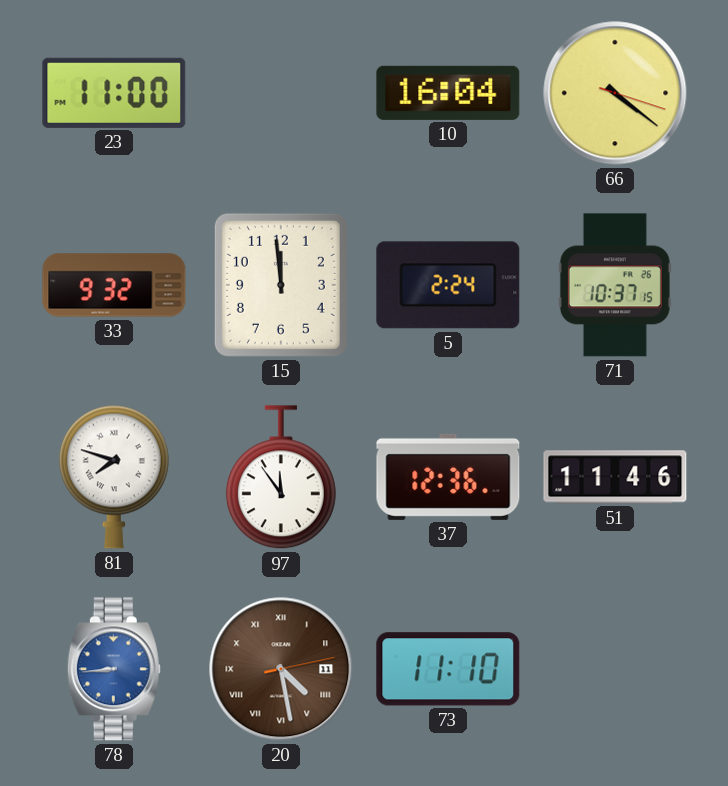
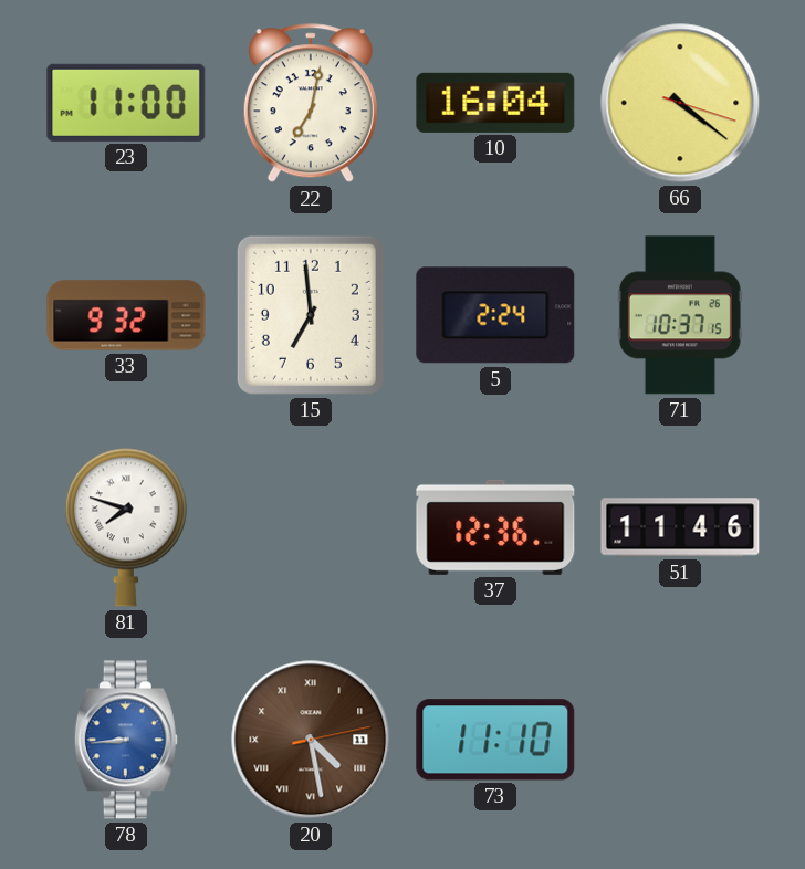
22: none -> 7:02 (311, 104)
15: 11:59 -> 6:59 (311, 315)
97: 11:54 -> none (281, 478)
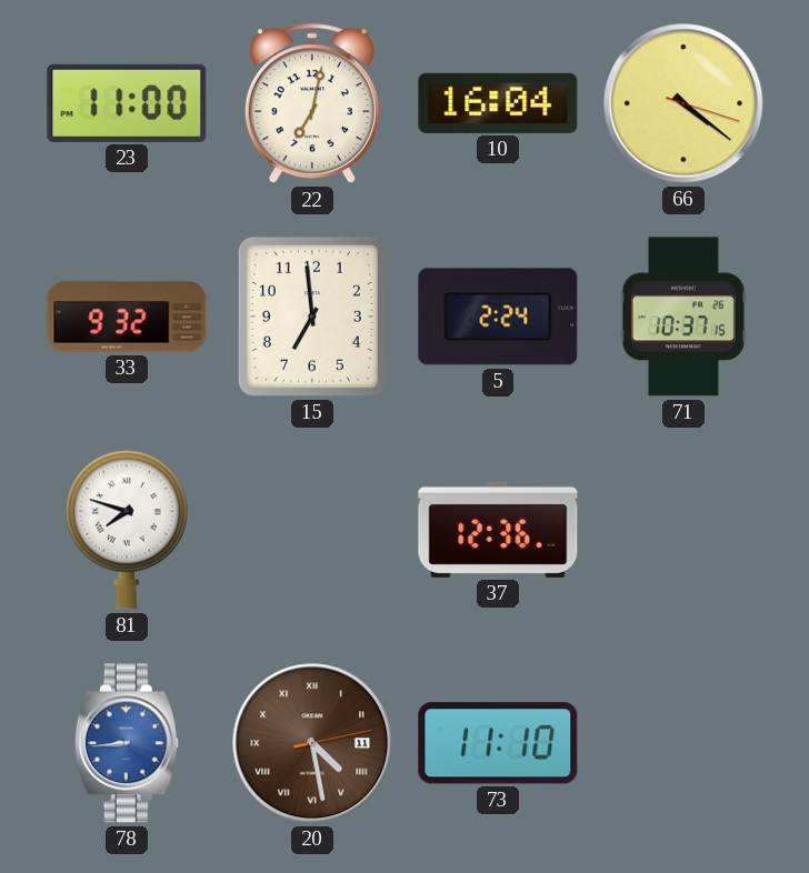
51: 11:46 -> none (680, 527)
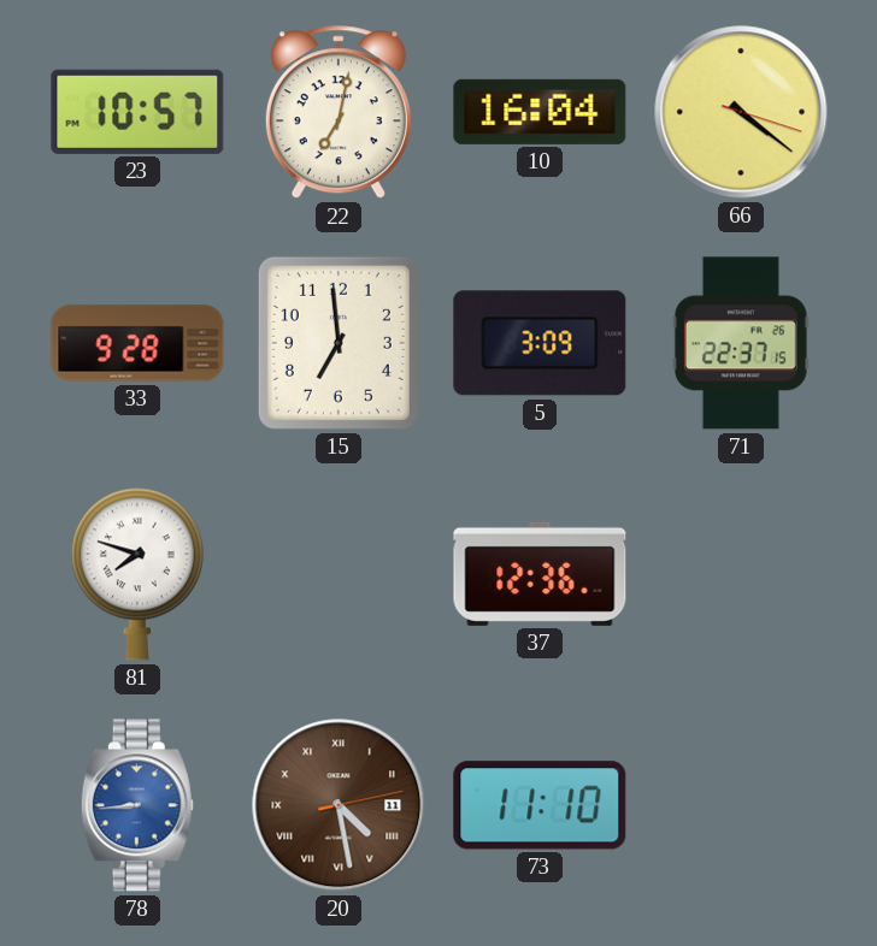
23: 11:00 -> 10:57 (137, 112)
33: 9:32 -> 9:28 (137, 343)
5: 2:24 -> 3:09 (540, 343)
71: 10:37 -> 22:37 (741, 343)
